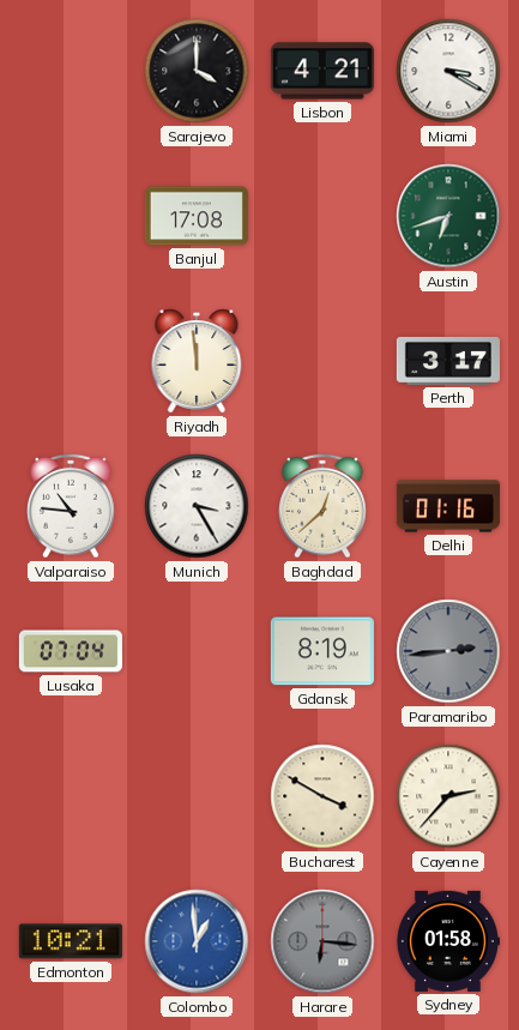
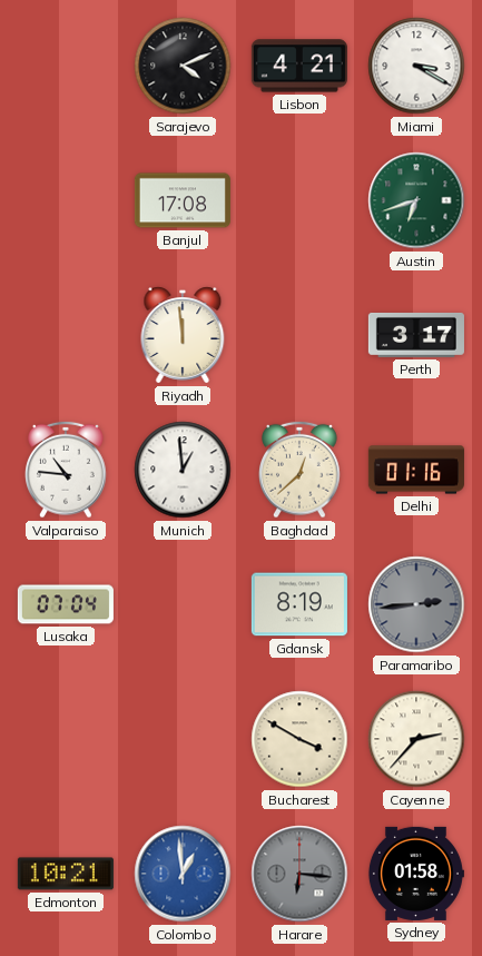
Sarajevo: 4:00 -> 4:11 (183, 66)
Munich: 3:25 -> 12:59 (183, 470)
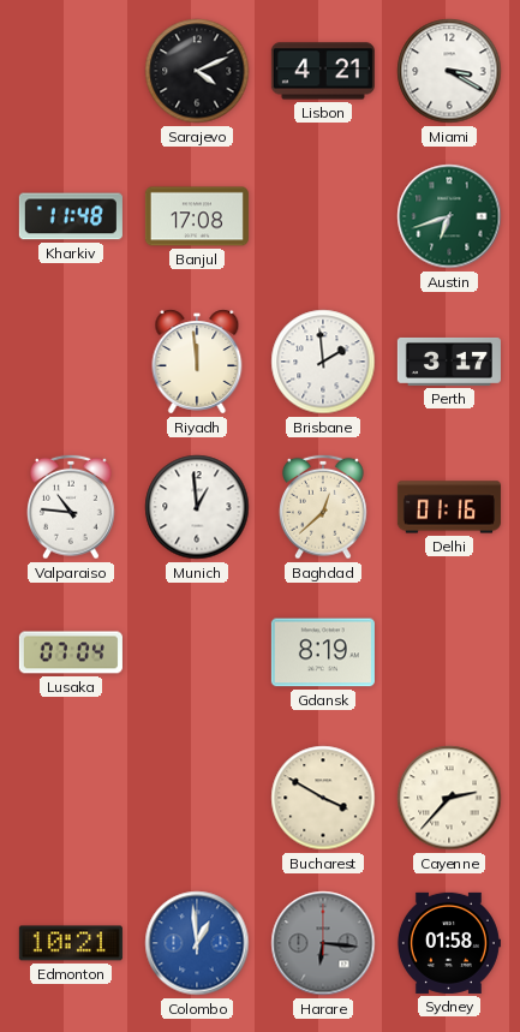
Kharkiv: none -> 11:48 (71, 216)
Brisbane: none -> 1:59 (323, 362)
Paramaribo: 2:44 -> none (416, 604)
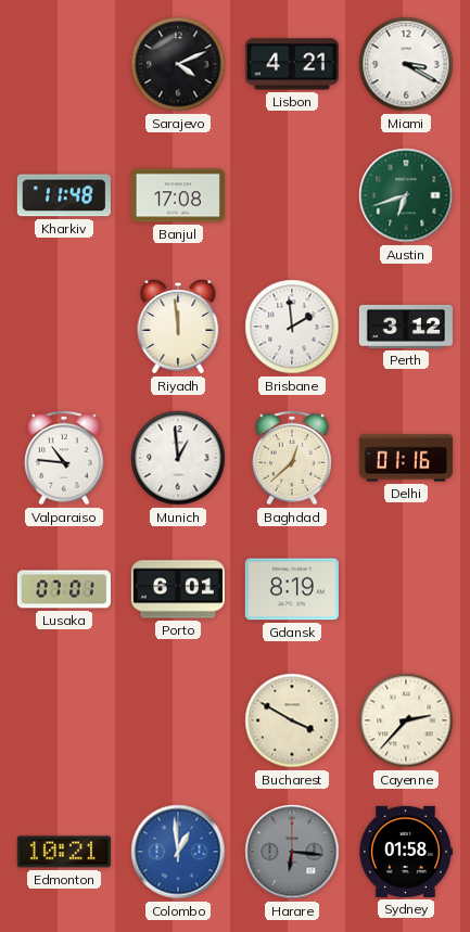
Perth: 3:17 -> 3:12 (406, 327)
Lusaka: 07:04 -> 07:01 (64, 589)
Porto: none -> 6:01 (178, 589)
